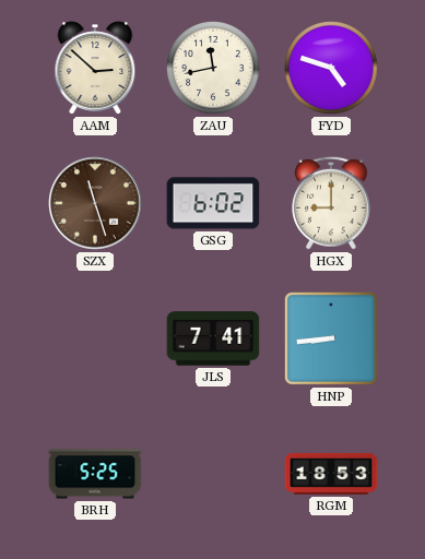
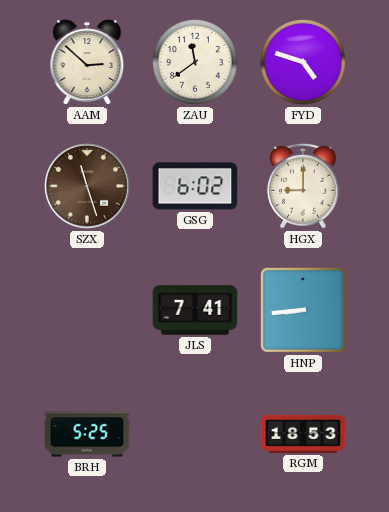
ZAU: 11:43 -> 11:39 (196, 63)
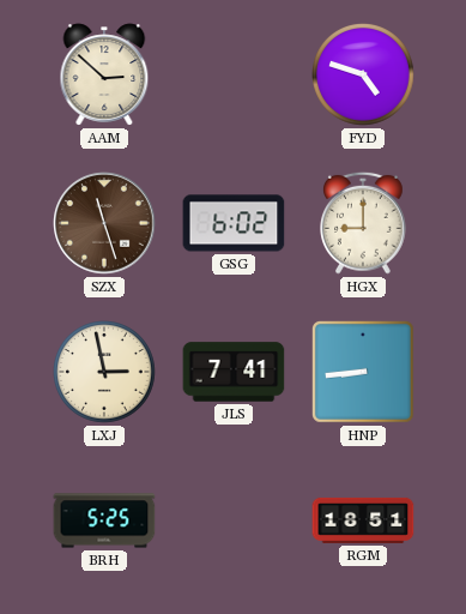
ZAU: 11:39 -> none (196, 63)
LXJ: none -> 2:58 (105, 373)
RGM: 18:53 -> 18:51 (363, 520)
